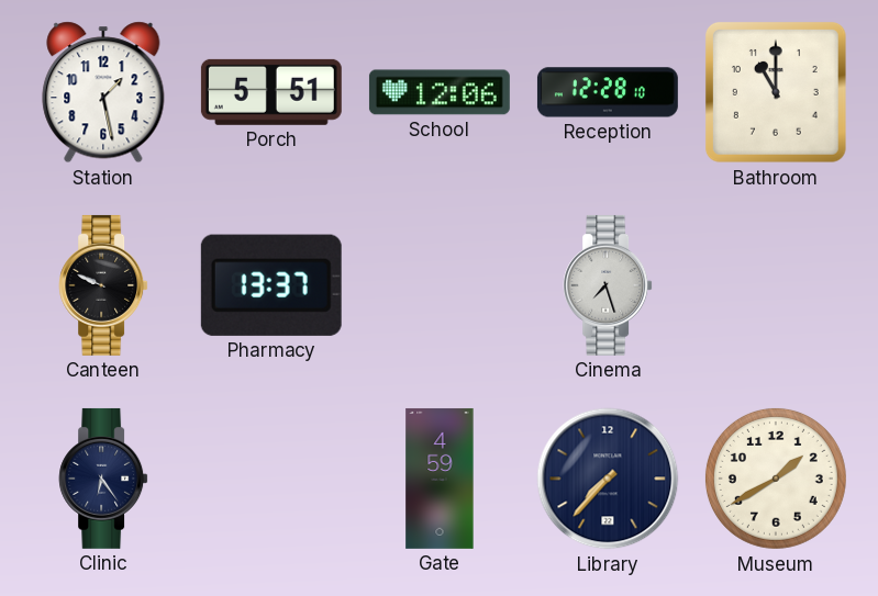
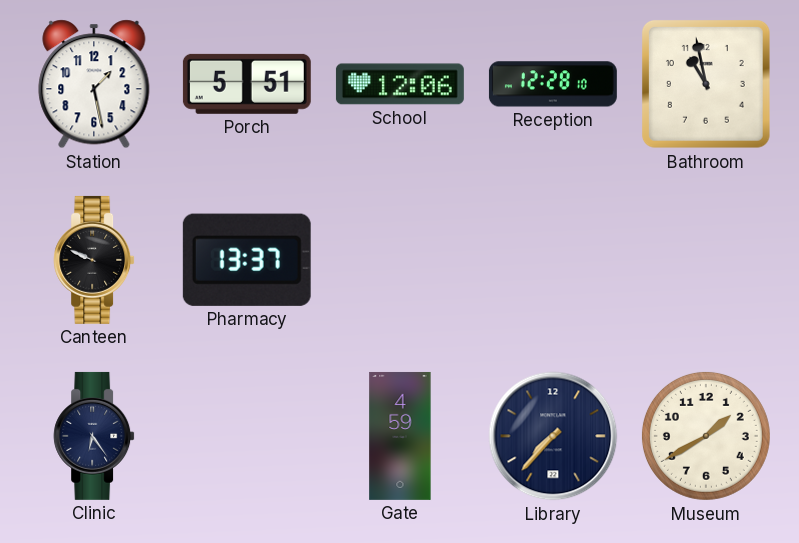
Bathroom: 11:00 -> 10:58 (707, 85)
Cinema: 7:27 -> none (608, 285)
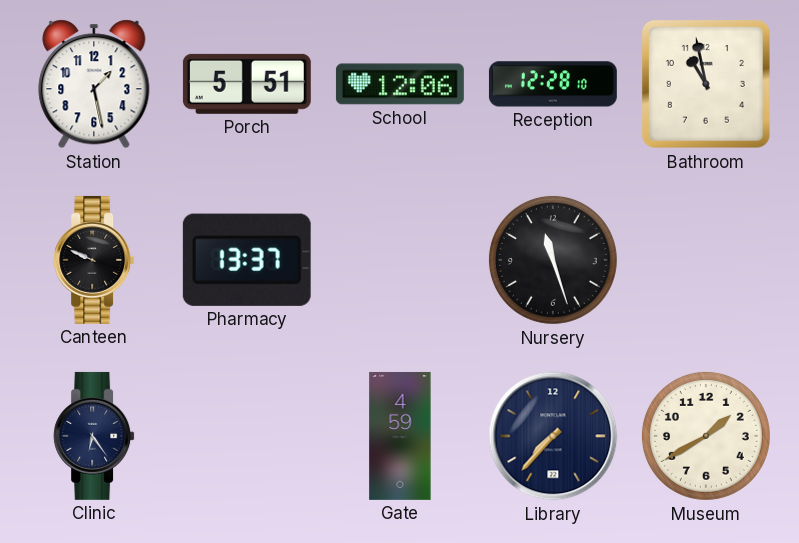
Nursery: none -> 11:27 (553, 260)
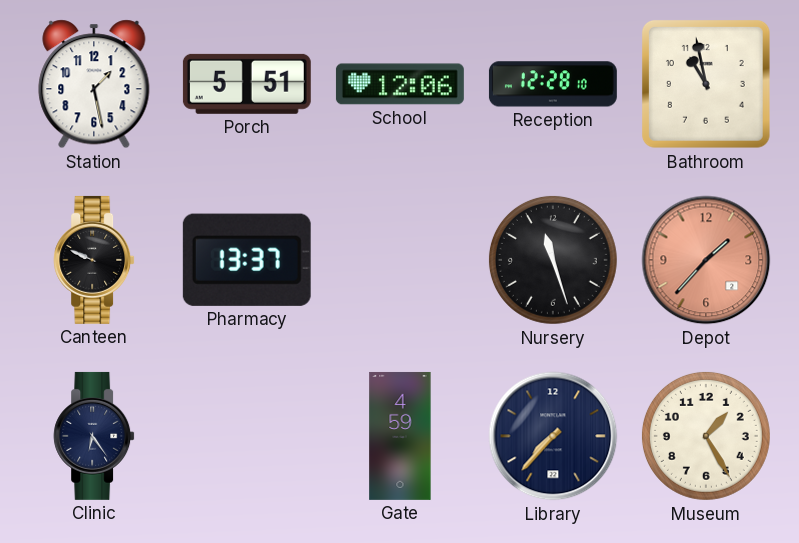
Depot: none -> 1:37 (706, 260)
Museum: 1:40 -> 1:25 (706, 436)
